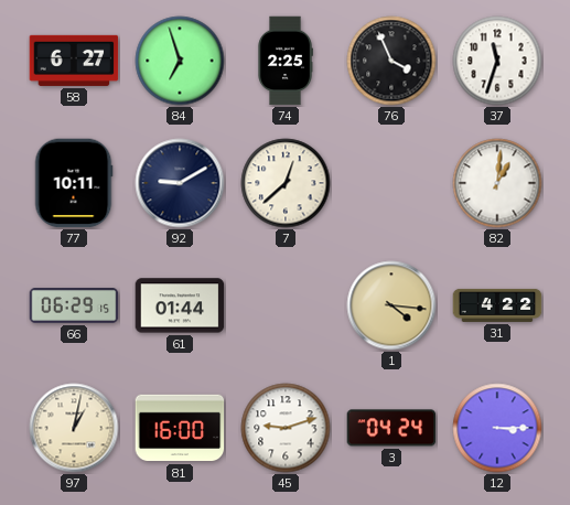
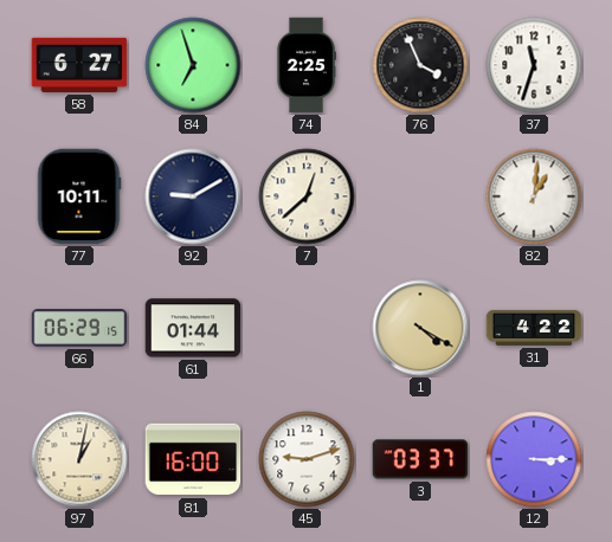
1: 4:16 -> 4:20 (420, 328)
3: 04:24 -> 03:37 (420, 459)
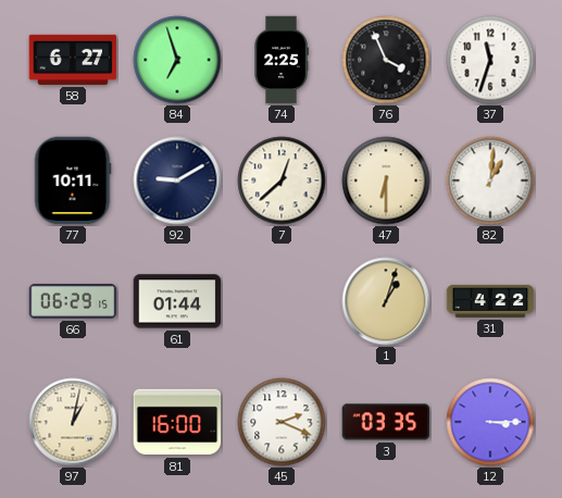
47: none -> 6:30 (386, 180)
1: 4:20 -> 1:03 (386, 301)
45: 9:12 -> 2:19 (282, 422)
3: 03:37 -> 03:35 (386, 422)
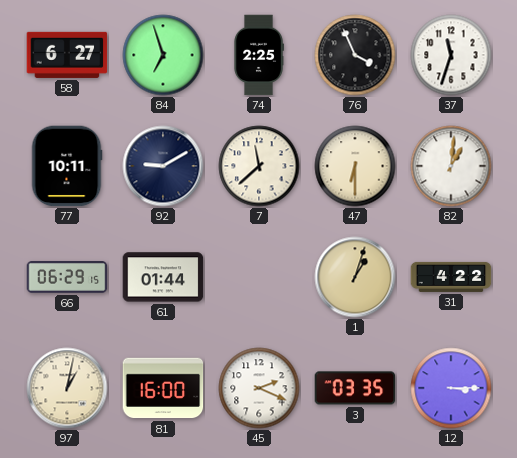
7: 12:38 -> 11:38 (259, 166)
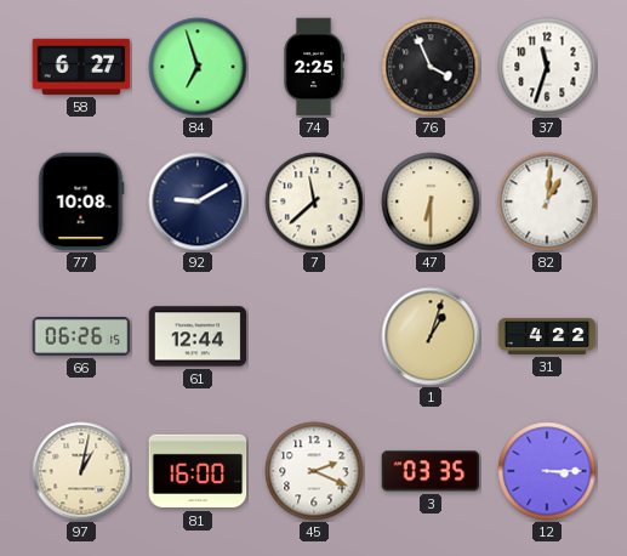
77: 10:11 -> 10:08 (81, 202)
66: 06:29 -> 06:26 (81, 337)
61: 01:44 -> 12:44 (198, 336)
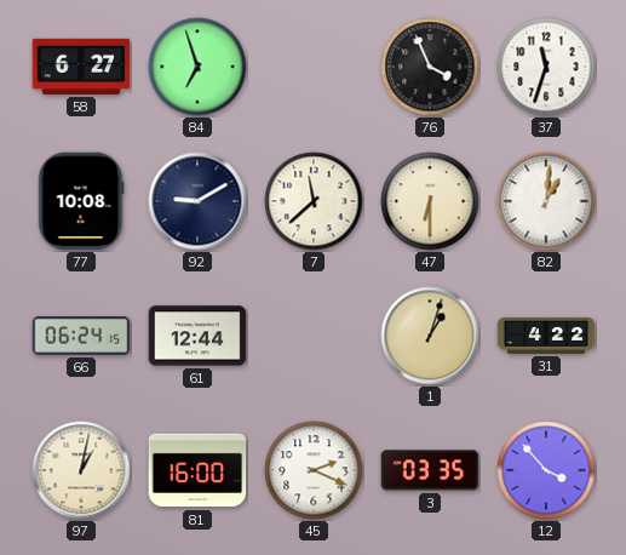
74: 2:25 -> none (314, 67)
66: 06:26 -> 06:24 (81, 337)
12: 3:15 -> 3:53 (546, 470)
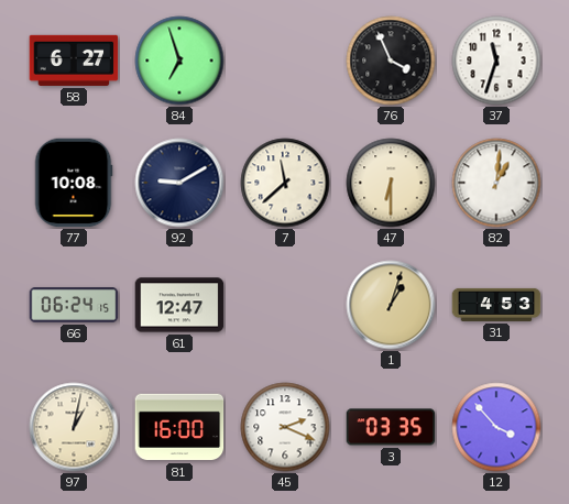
61: 12:44 -> 12:47 (179, 305)
31: 4:22 -> 4:53 (496, 305)
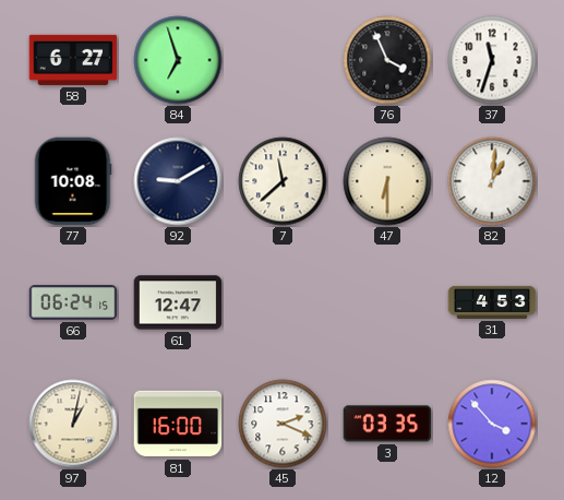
1: 1:03 -> none (391, 305)
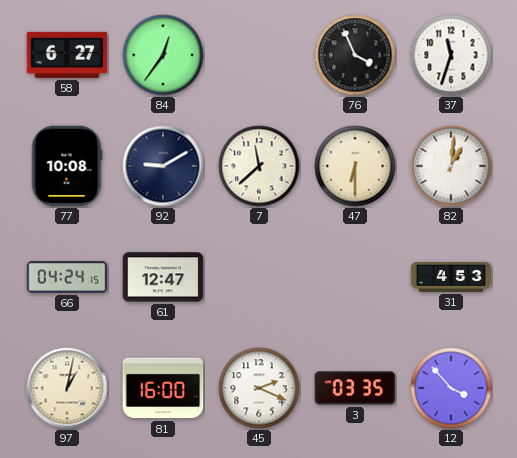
84: 6:57 -> 12:36 (163, 55)
66: 06:24 -> 04:24 (67, 278)
